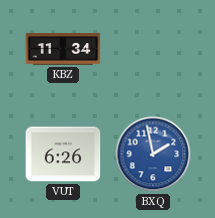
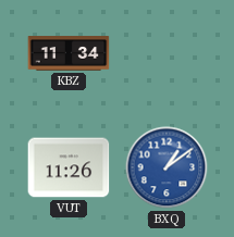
VUT: 6:26 -> 11:26 (69, 167)
BXQ: 1:58 -> 1:09 (167, 167)
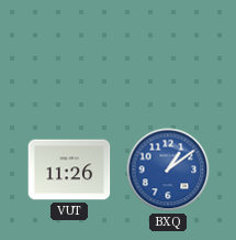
KBZ: 11:34 -> none (69, 53)
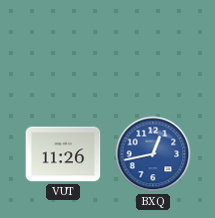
BXQ: 1:09 -> 12:43 (153, 154)
